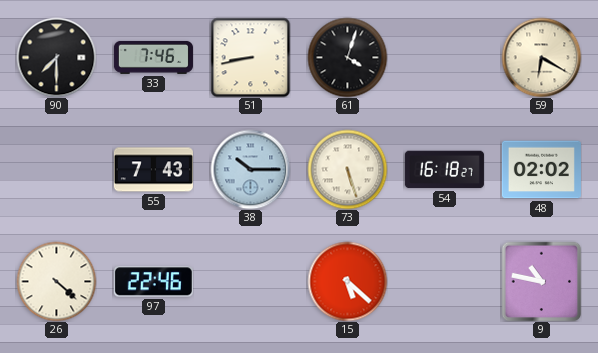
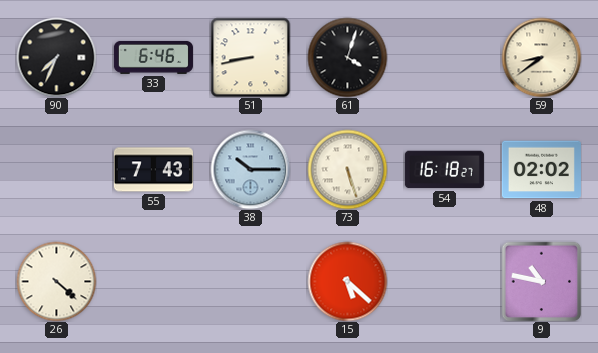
90: 7:30 -> 7:34 (56, 57)
33: 7:46 -> 6:46 (153, 57)
59: 6:20 -> 8:39 (541, 57)
97: 22:46 -> none (153, 282)
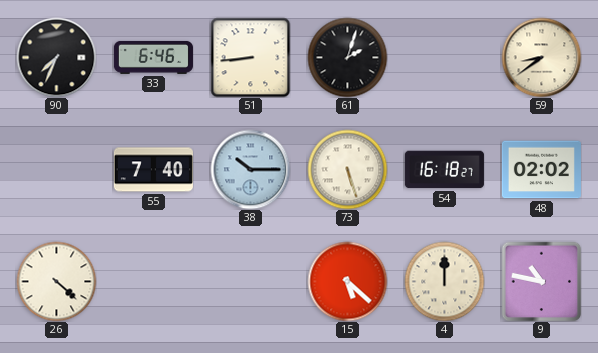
51: 8:43 -> 8:44 (250, 57)
61: 4:03 -> 2:03 (347, 57)
55: 7:43 -> 7:40 (153, 170)
4: none -> 12:00 (444, 281)
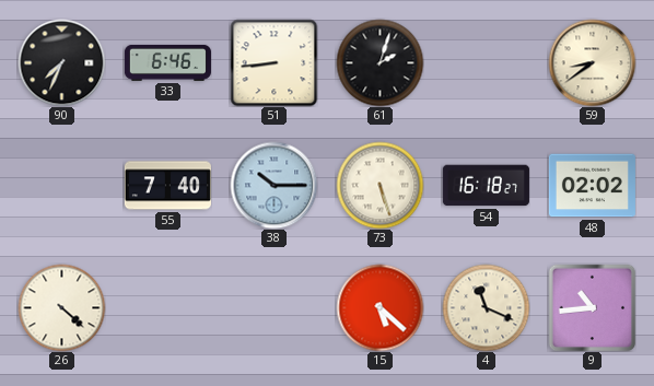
4: 12:00 -> 11:19 (486, 307)
9: 10:47 -> 10:44 (592, 307)
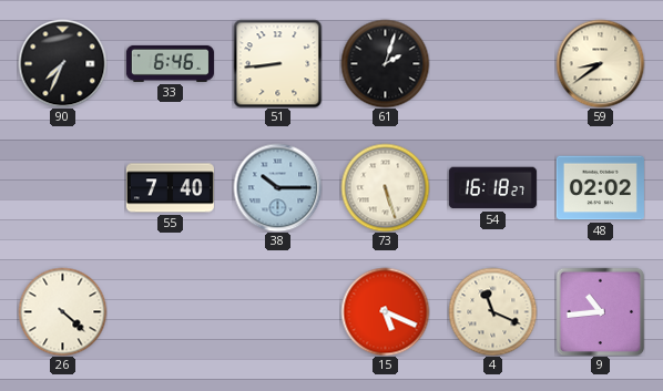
15: 5:22 -> 5:19 (385, 311)
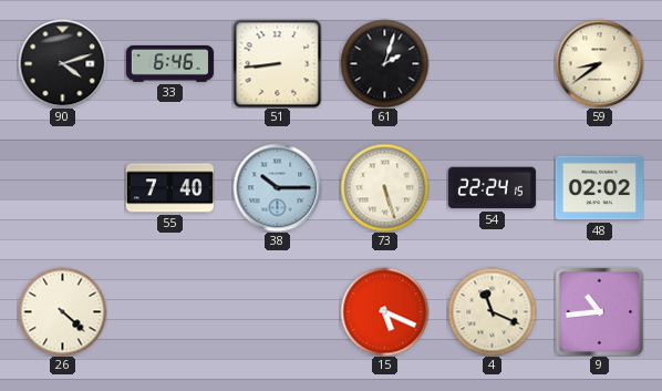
90: 7:34 -> 4:12 (62, 63)
54: 16:18 -> 22:24 (492, 188)
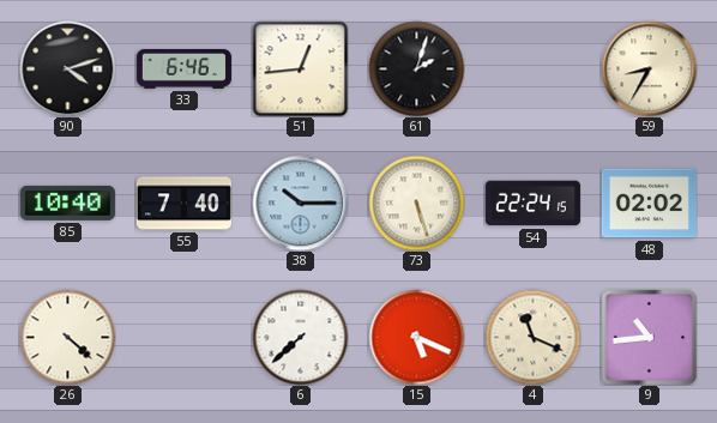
51: 8:44 -> 12:44 (300, 68)
59: 8:39 -> 8:35 (649, 68)
85: none -> 10:40 (67, 203)
6: none -> 7:38 (300, 337)
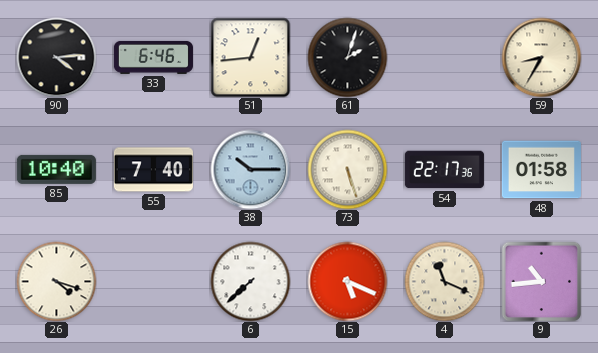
90: 4:12 -> 4:14 (56, 57)
54: 22:24 -> 22:17 (444, 170)
48: 02:02 -> 01:58 (541, 170)
26: 4:22 -> 4:18 (56, 281)
